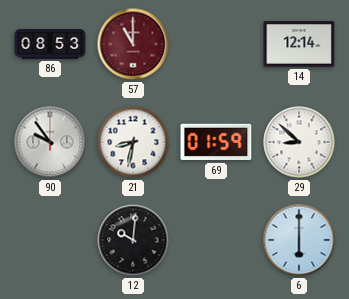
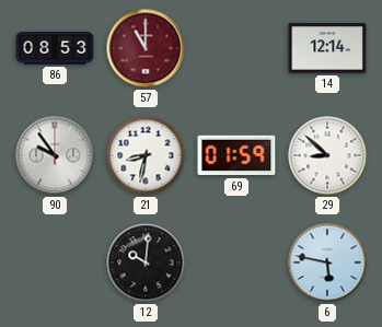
6: 6:00 -> 5:47 (327, 262)
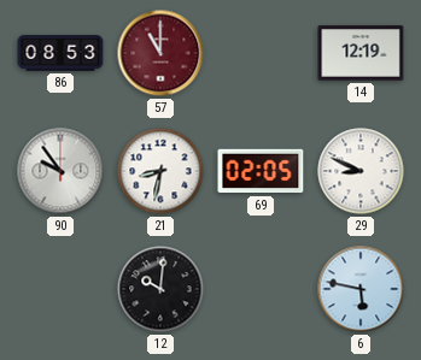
14: 12:14 -> 12:19 (361, 53)
69: 01:59 -> 02:05 (261, 171)
29: 8:52 -> 8:49 (361, 171)
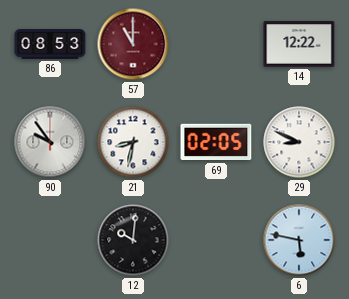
14: 12:19 -> 12:22 (299, 44)
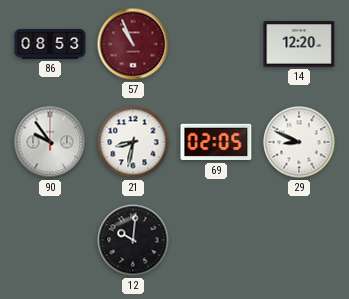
57: 11:00 -> 10:56 (133, 44)
14: 12:22 -> 12:20 (299, 44)
6: 5:47 -> none (299, 240)
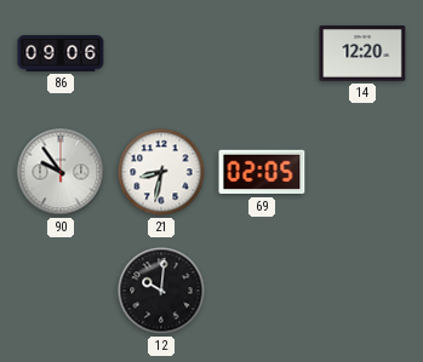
86: 08:53 -> 09:06 (61, 53)
57: 10:56 -> none (133, 44)
29: 8:49 -> none (299, 142)
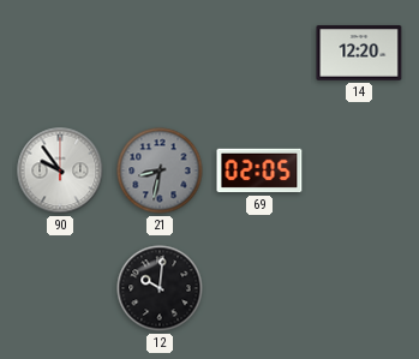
86: 09:06 -> none (61, 53)
21 dial: white -> grey (160, 170)
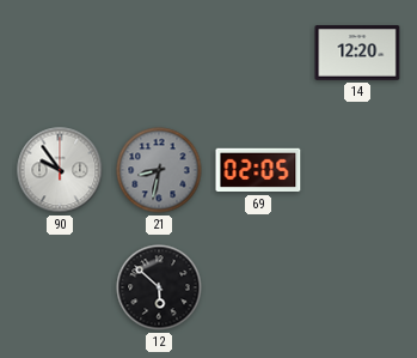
12: 10:01 -> 5:52 (159, 287)
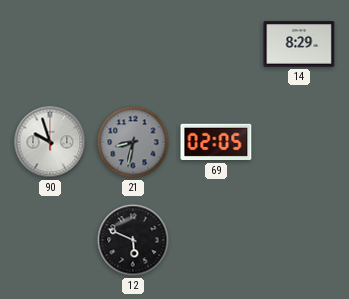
14: 12:20 -> 8:29 (299, 44)
90: 9:54 -> 9:57 (50, 142)
12: 5:52 -> 5:49 (133, 240)
